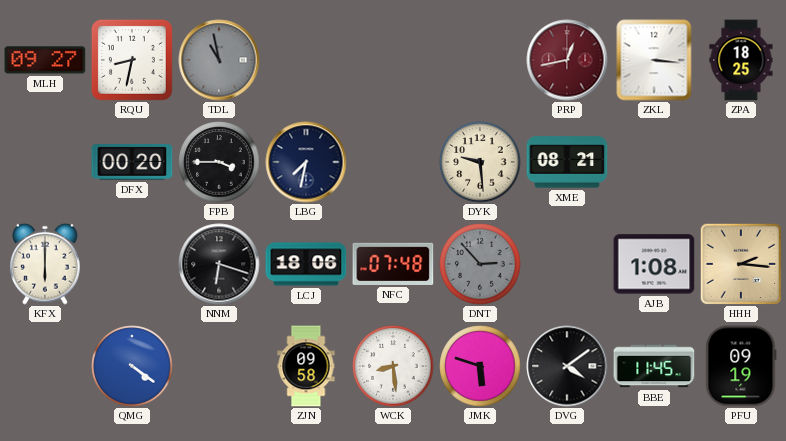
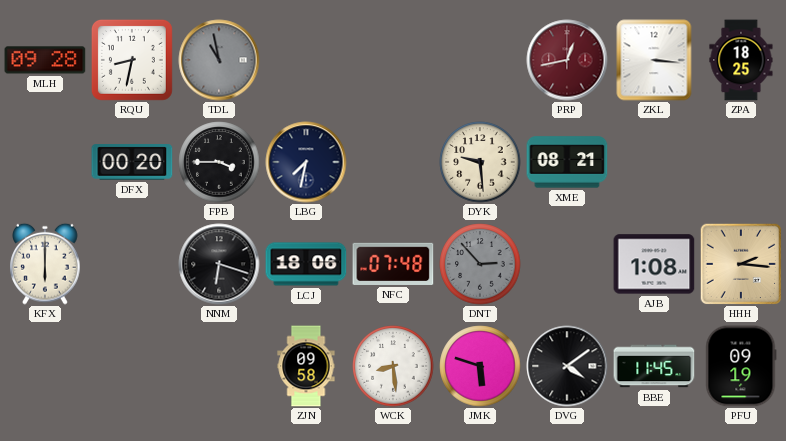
MLH: 09:27 -> 09:28 (45, 60)
QMG: 4:21 -> none (132, 366)
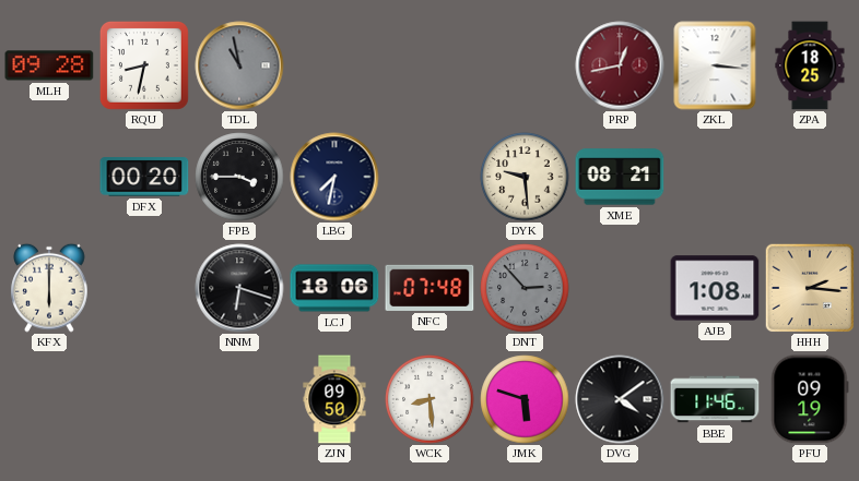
ZJN: 09:58 -> 09:50 (334, 399)
BBE: 11:45 -> 11:46 (715, 399)
